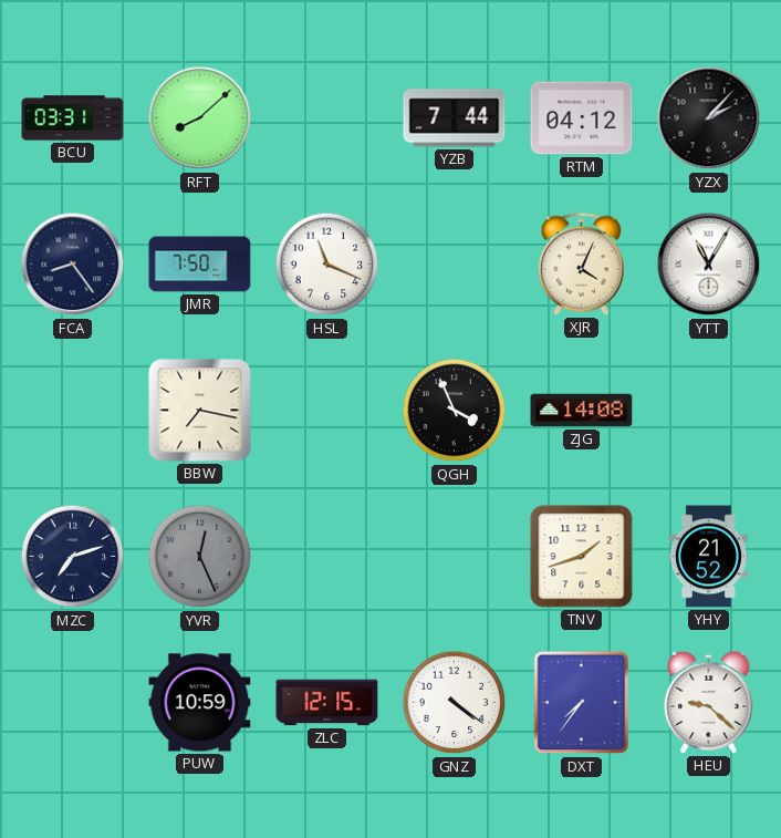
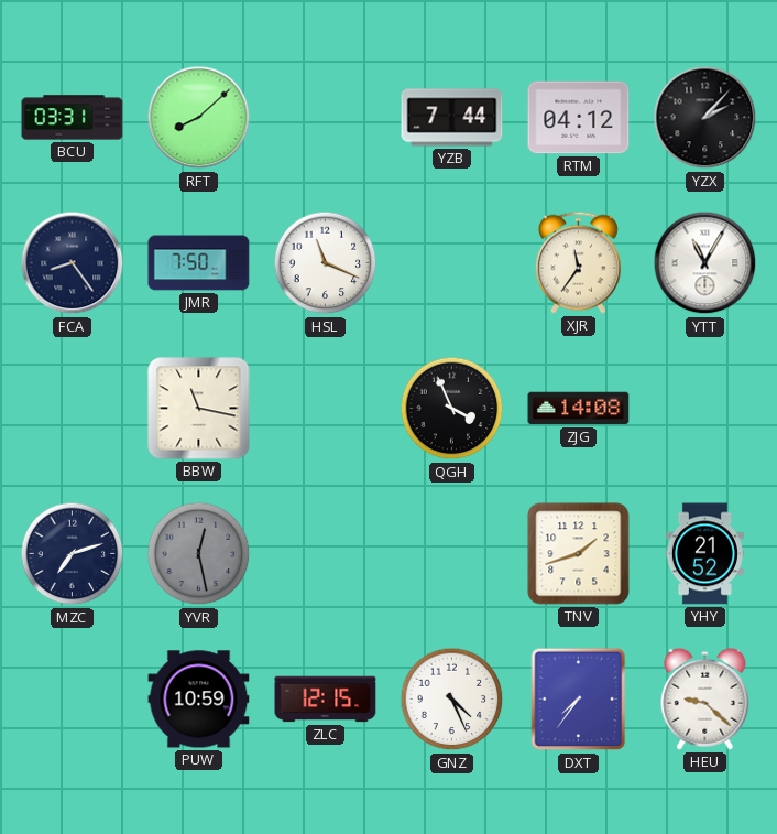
XJR: 4:04 -> 11:36 (578, 262)
BBW: 7:17 -> 11:17 (199, 409)
YVR: 12:26 -> 12:28 (199, 554)
GNZ: 4:21 -> 4:26 (452, 700)
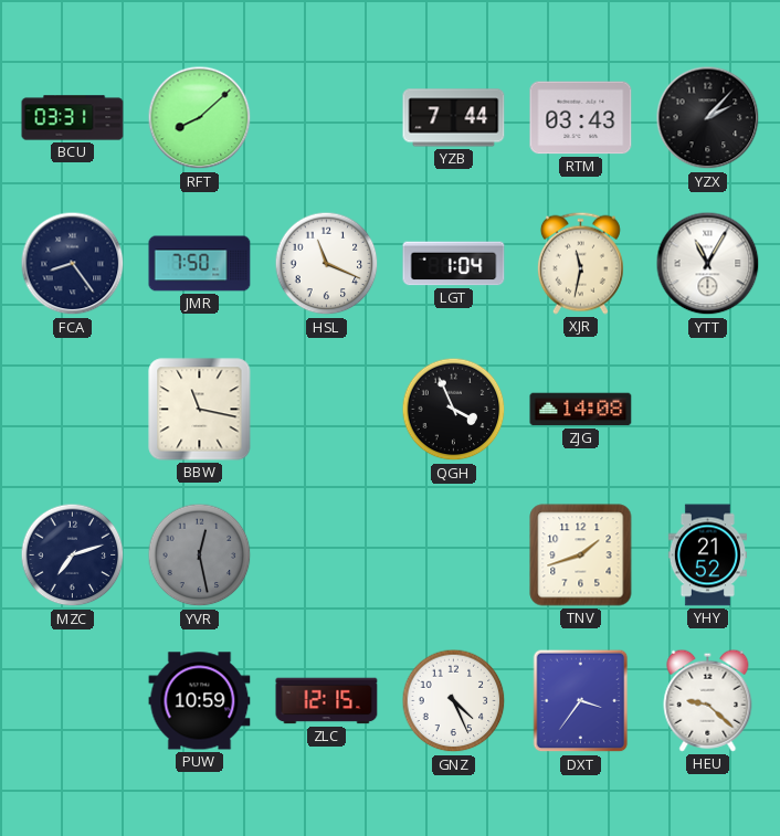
RTM: 04:12 -> 03:43 (581, 118)
LGT: none -> 1:04 (454, 264)
XJR: 11:36 -> 11:32 (580, 263)
DXT: 7:36 -> 3:36 (581, 701)
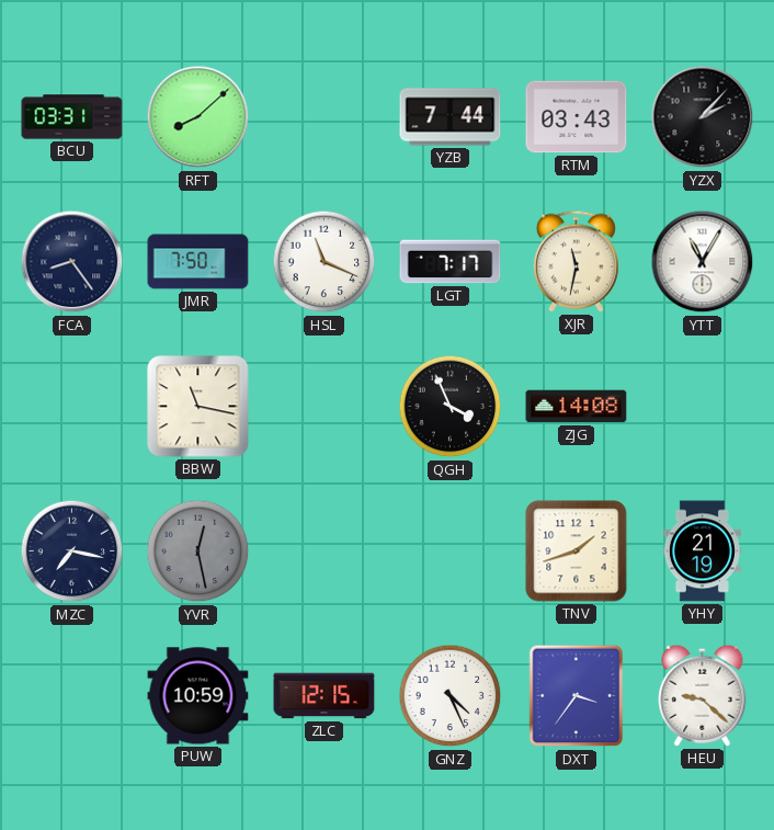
LGT: 1:04 -> 7:17 (451, 262)
MZC: 7:12 -> 7:17 (72, 552)
YHY: 21:52 -> 21:19 (702, 552)
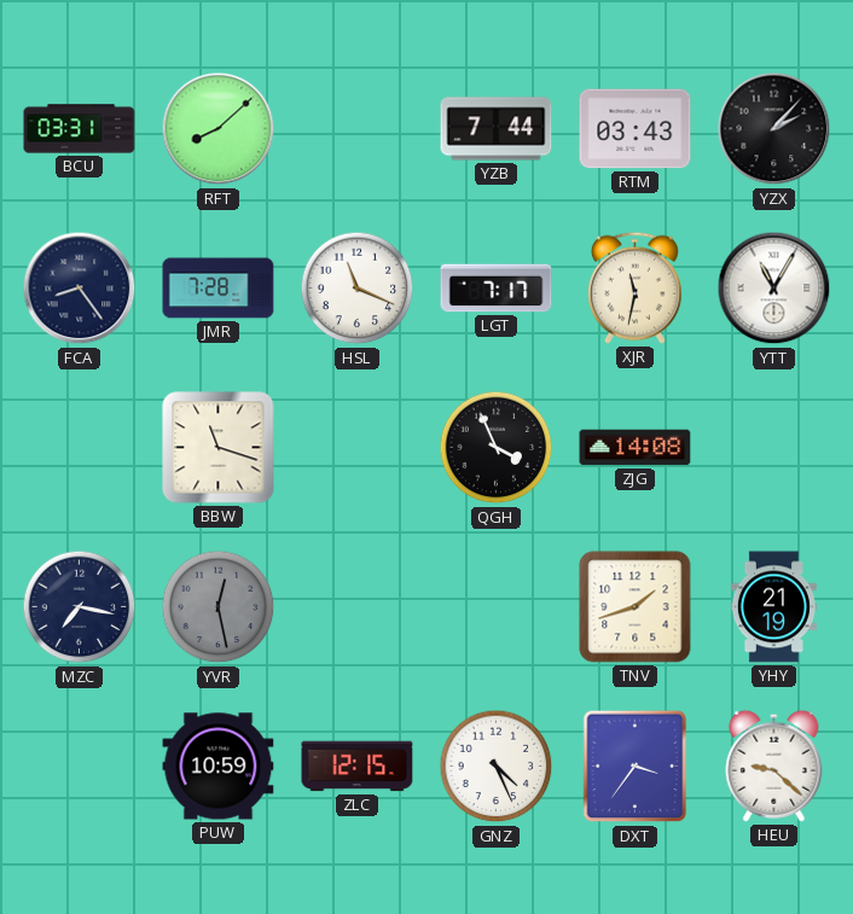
JMR: 7:50 -> 7:28 (219, 289)
BBW: 11:17 -> 11:18 (219, 448)
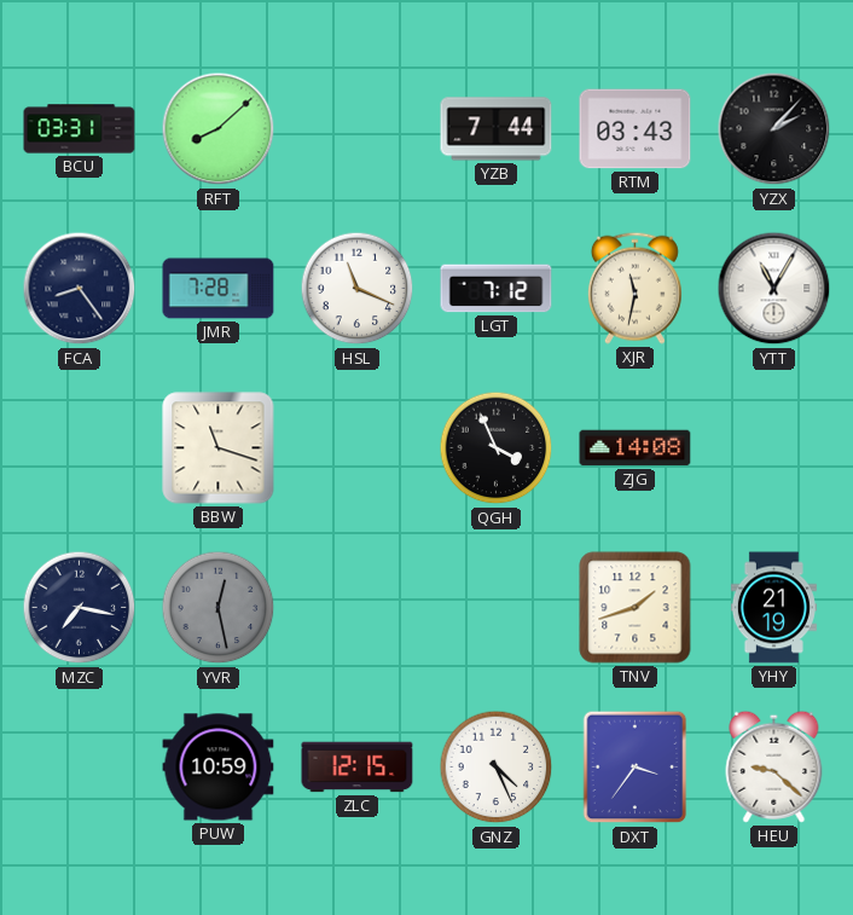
LGT: 7:17 -> 7:12 (497, 289)
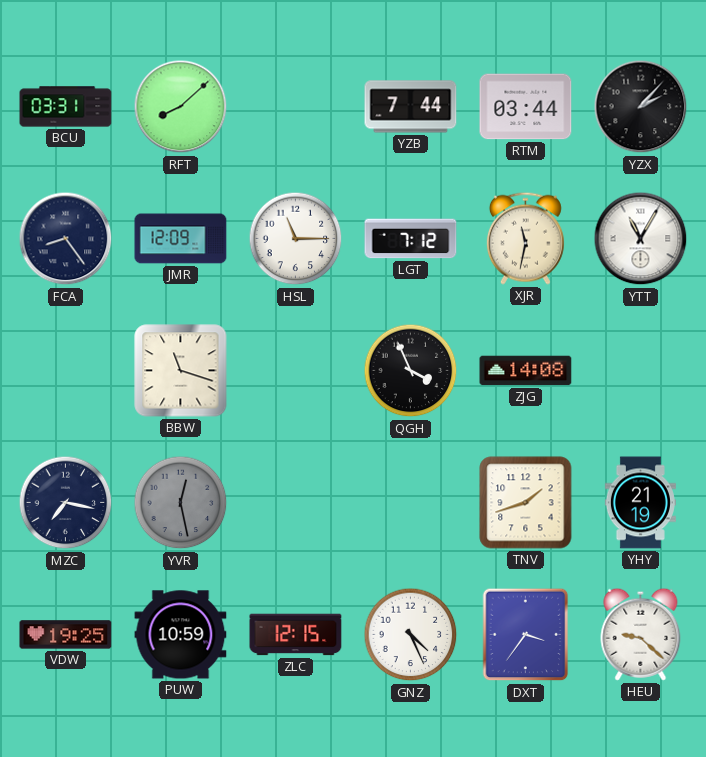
RTM: 03:43 -> 03:44 (526, 107)
JMR: 7:28 -> 12:09 (181, 239)
HSL: 11:19 -> 11:15 (296, 239)
VDW: none -> 19:25 (66, 635)
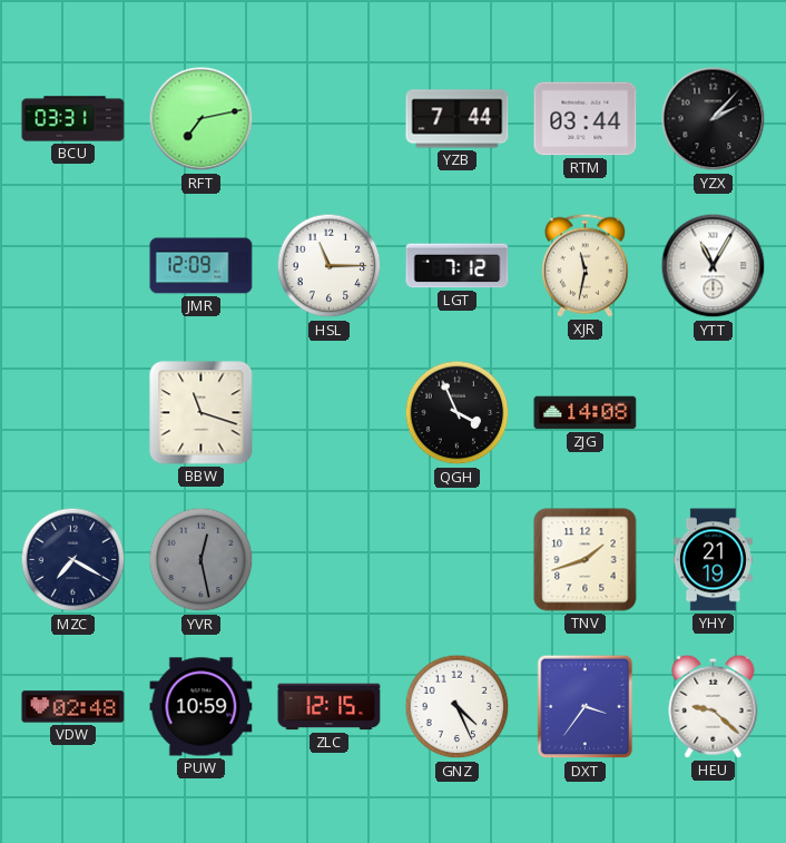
RFT: 8:08 -> 7:13 (202, 119)
FCA: 8:24 -> none (66, 239)
MZC: 7:17 -> 7:20 (73, 560)
VDW: 19:25 -> 02:48 (73, 707)
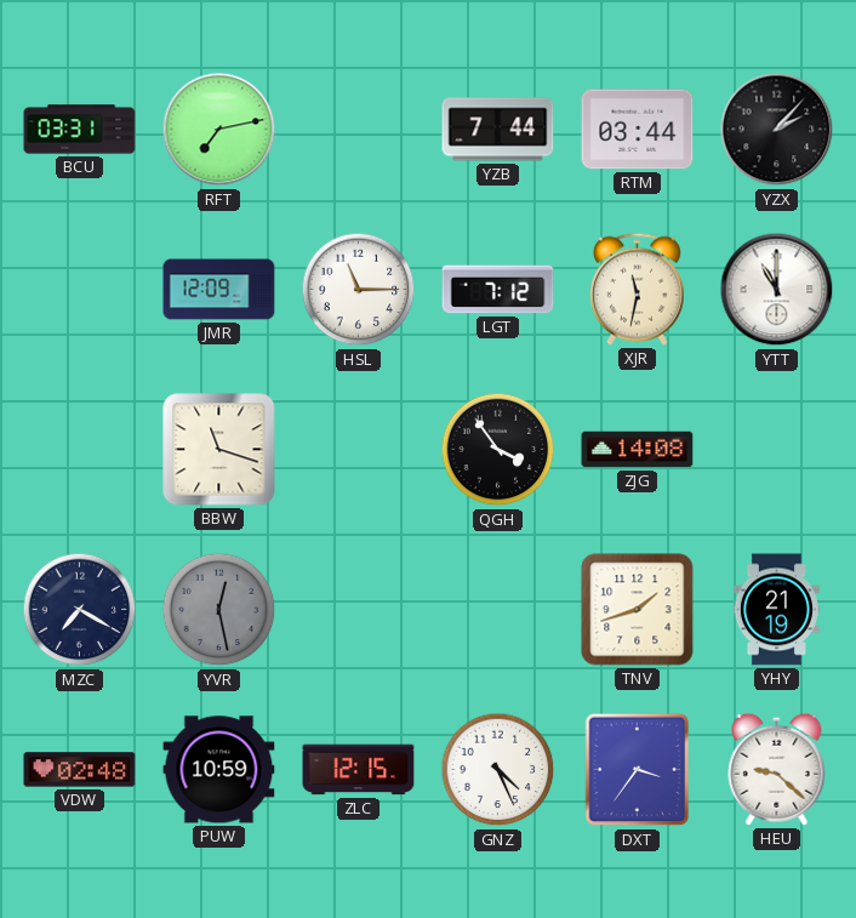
YTT: 11:05 -> 11:00 (777, 290)
QGH: 3:56 -> 3:54 (498, 450)
